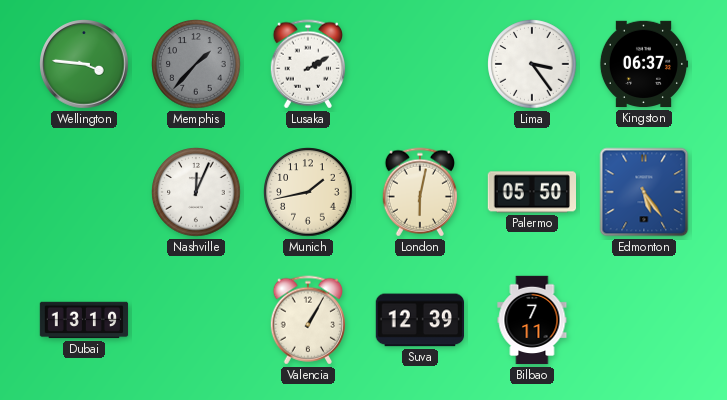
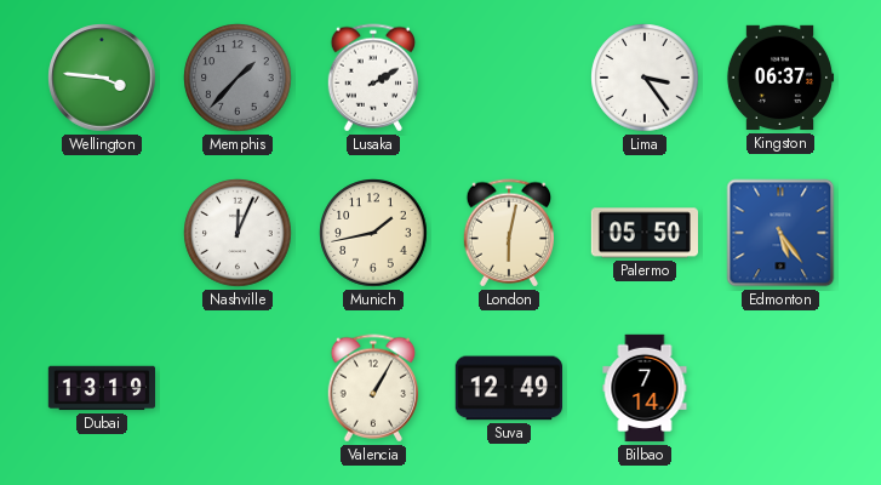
Suva: 12:39 -> 12:49 (508, 388)
Bilbao: 7:11 -> 7:14 (645, 388)
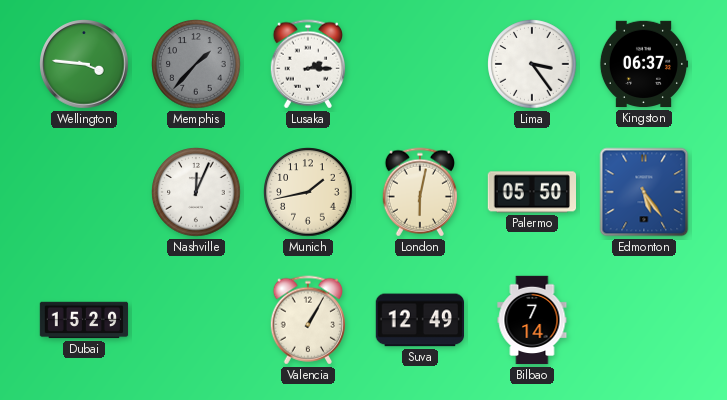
Lusaka: 2:10 -> 2:15 (307, 64)
Dubai: 13:19 -> 15:29 (84, 320)
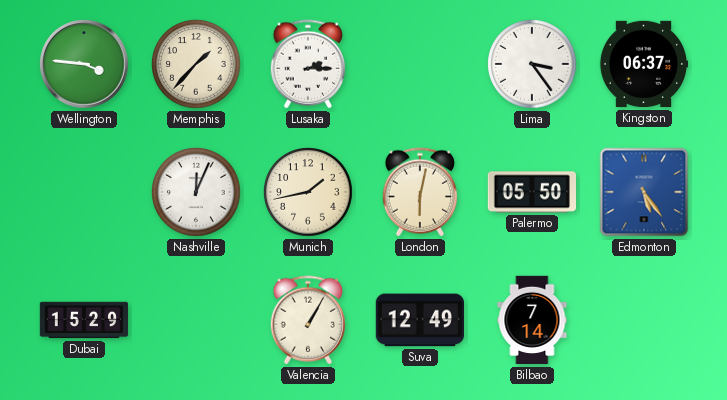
Memphis dial: grey -> cream (196, 64)
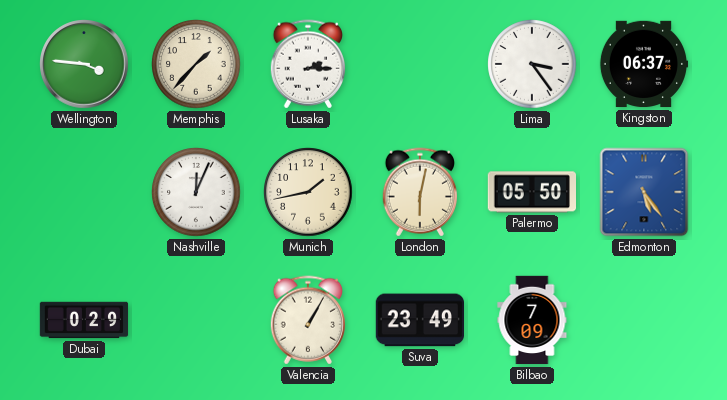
Dubai: 15:29 -> 0:29 (84, 320)
Suva: 12:49 -> 23:49 (419, 320)
Bilbao: 7:14 -> 7:09 (532, 320)
